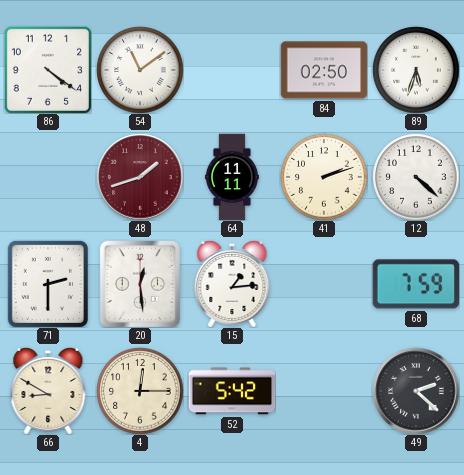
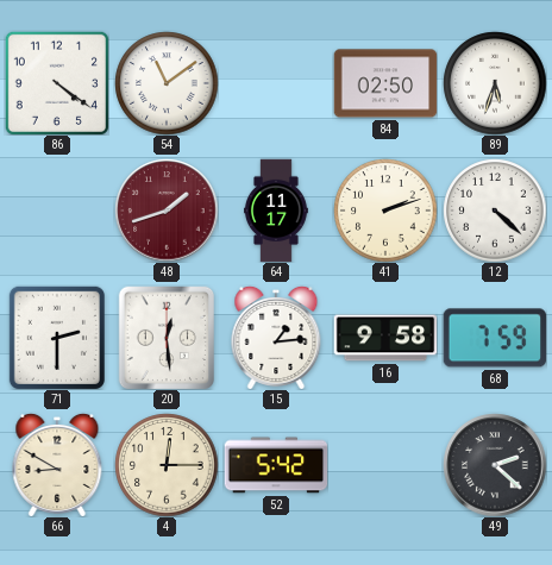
64: 11:11 -> 11:17 (277, 211)
16: none -> 9:58 (385, 338)
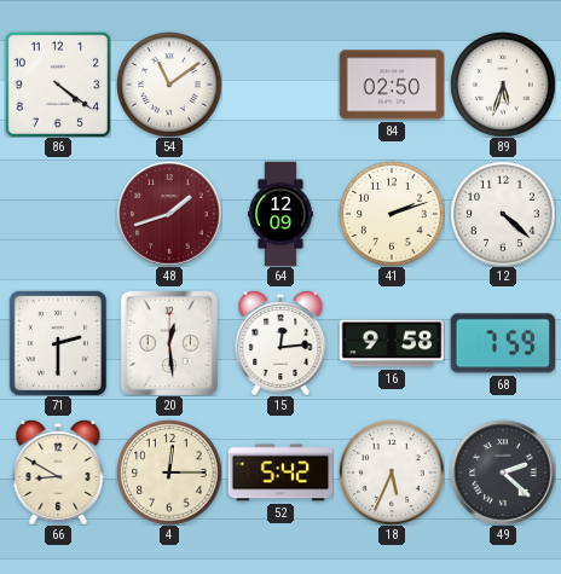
64: 11:17 -> 12:09 (282, 214)
15: 1:14 -> 12:14 (280, 343)
18: none -> 5:34 (392, 472)
